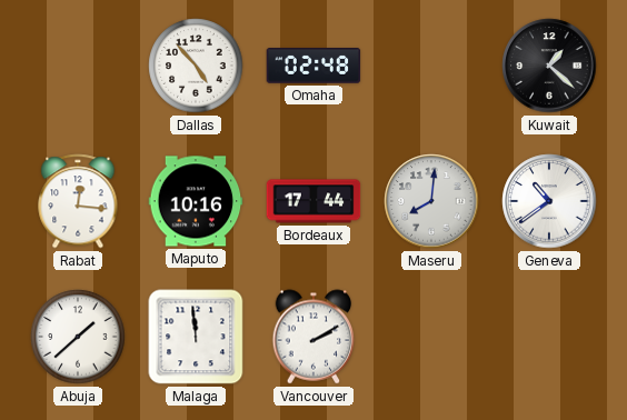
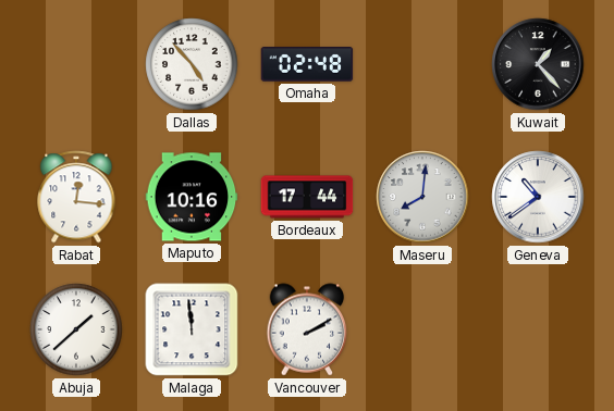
Kuwait: 1:22 -> 1:23 (538, 64)
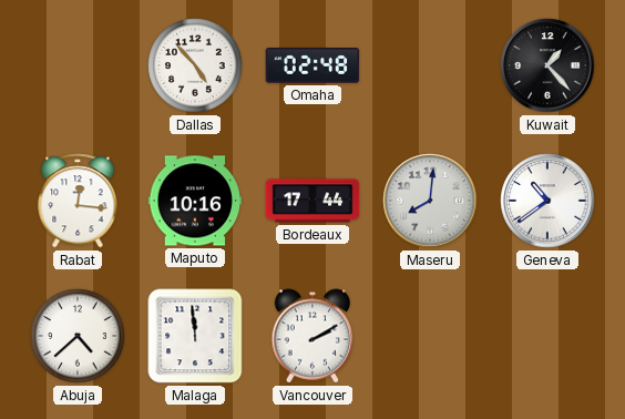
Abuja: 1:38 -> 4:38 (78, 336)
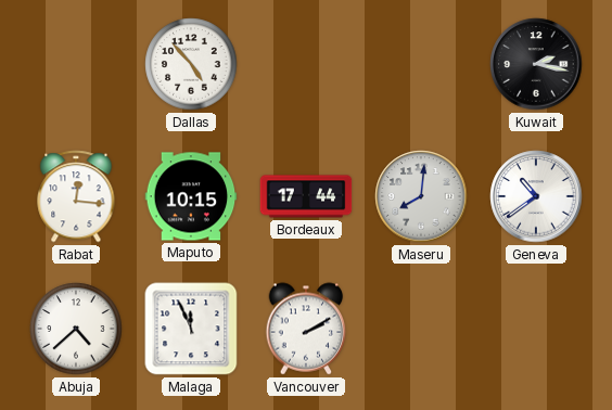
Omaha: 02:48 -> none (312, 67)
Kuwait: 1:23 -> 2:17 (536, 64)
Maputo: 10:16 -> 10:15 (191, 196)
Malaga: 11:59 -> 11:56 (191, 329)
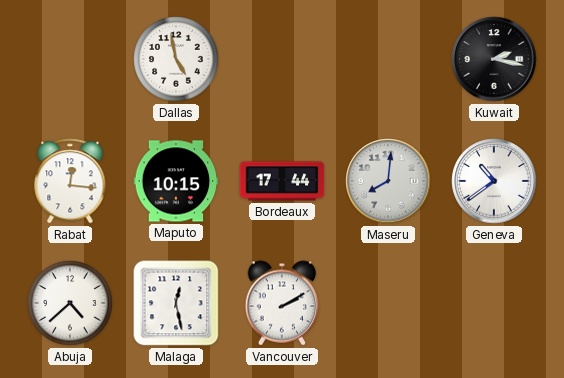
Dallas: 4:53 -> 4:58 (176, 59)
Malaga: 11:56 -> 12:28 (176, 303)
